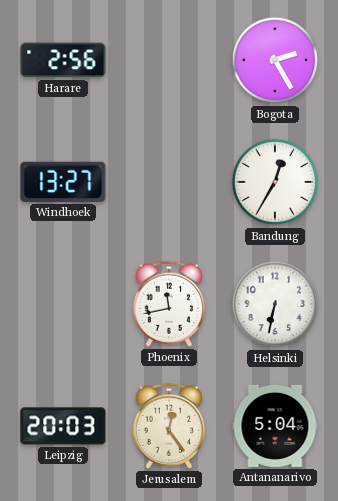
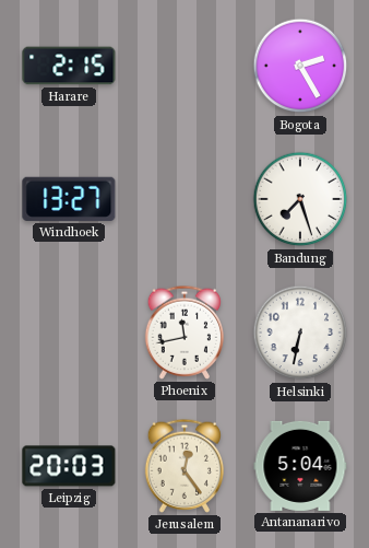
Harare: 2:56 -> 2:15 (69, 66)
Bandung: 12:35 -> 7:27 (300, 199)
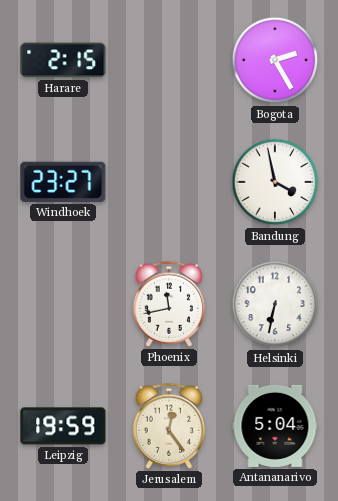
Windhoek: 13:27 -> 23:27 (63, 182)
Bandung: 7:27 -> 3:58 (275, 182)
Leipzig: 20:03 -> 19:59 (63, 426)
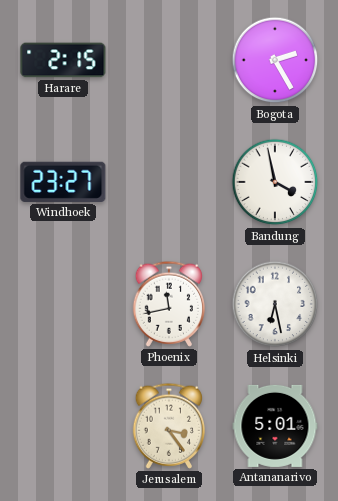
Helsinki: 6:32 -> 6:28 (275, 304)
Leipzig: 19:59 -> none (63, 426)
Jerusalem: 12:24 -> 3:24 (168, 426)
Antananarivo: 5:04 -> 5:01 (275, 426)
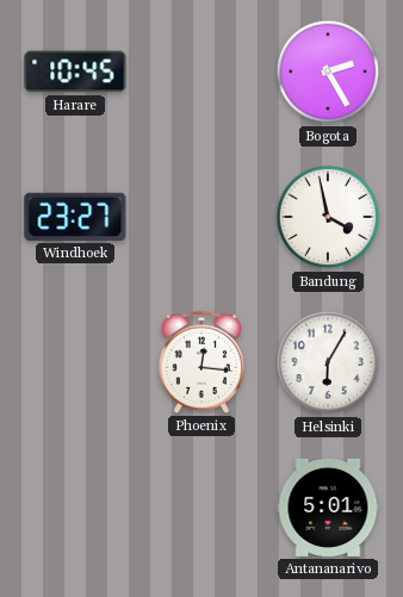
Harare: 2:15 -> 10:45 (75, 71)
Phoenix: 11:43 -> 12:16 (200, 362)
Helsinki: 6:28 -> 6:05 (328, 362)
Jerusalem: 3:24 -> none (168, 426)
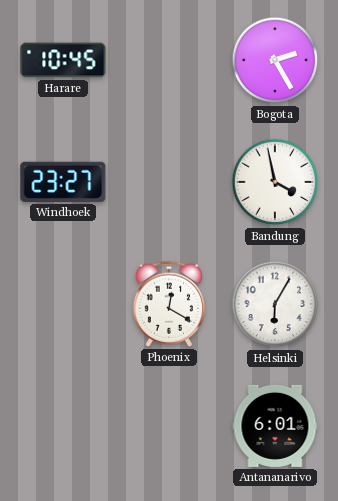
Phoenix: 12:16 -> 12:20 (168, 304)
Antananarivo: 5:01 -> 6:01 (275, 426)
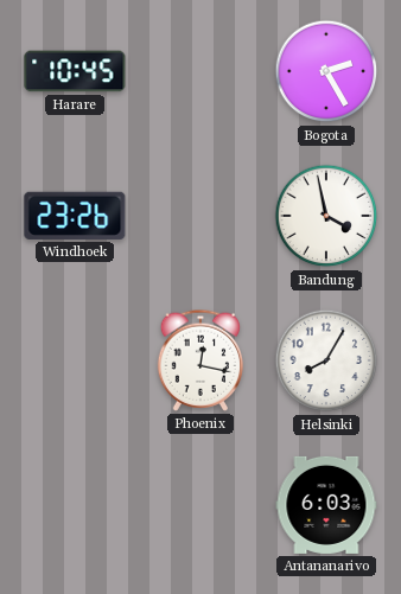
Windhoek: 23:27 -> 23:26 (75, 216)
Phoenix: 12:20 -> 12:17 (199, 360)
Helsinki: 6:05 -> 8:05 (326, 360)
Antananarivo: 6:01 -> 6:03 (326, 505)
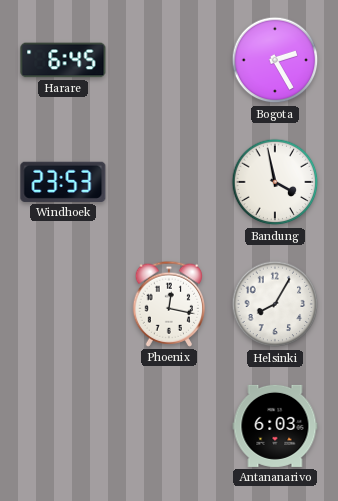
Harare: 10:45 -> 6:45 (63, 60)
Windhoek: 23:26 -> 23:53 (63, 182)
